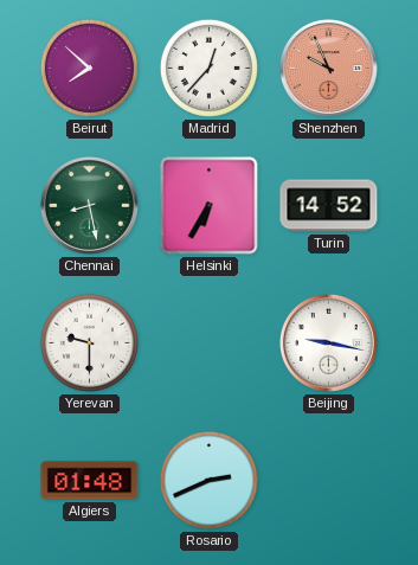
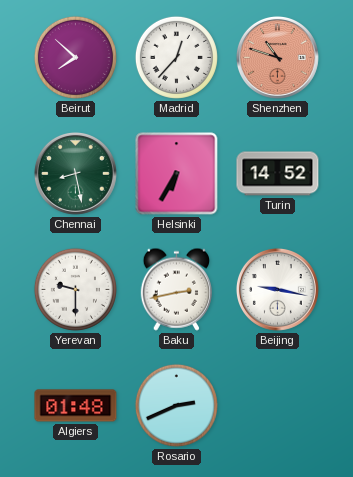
Shenzhen: 9:56 -> 10:48 (277, 57)
Baku: none -> 2:43 (176, 289)
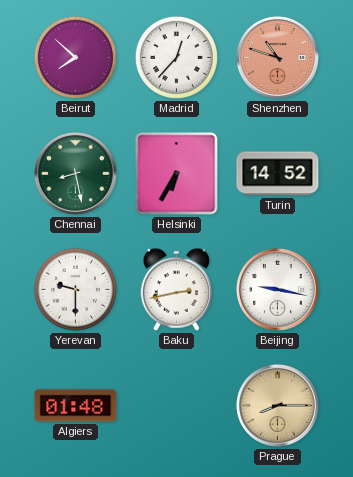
Rosario: 2:41 -> none (176, 405)
Prague: none -> 8:15 (277, 405)
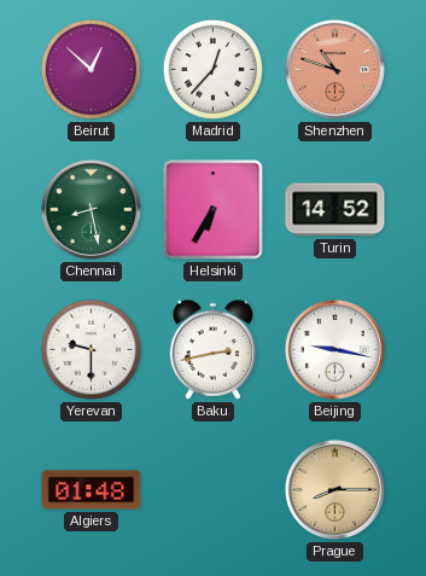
Beirut: 7:52 -> 12:52 (91, 69)
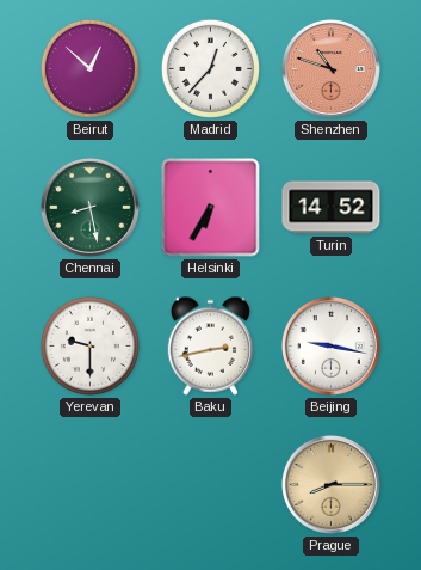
Algiers: 01:48 -> none (92, 490)
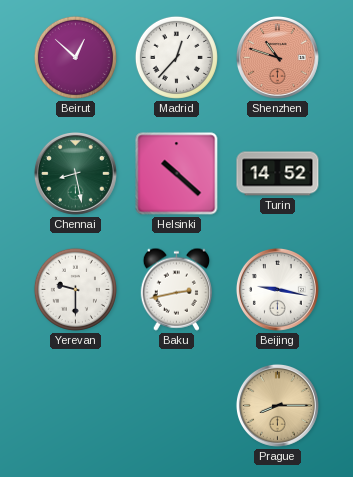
Helsinki: 6:35 -> 10:22 (177, 174)
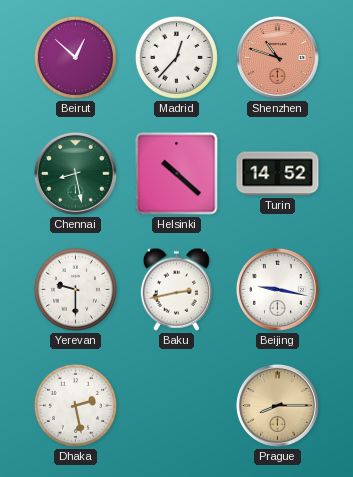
Dhaka: none -> 2:28 (75, 405)
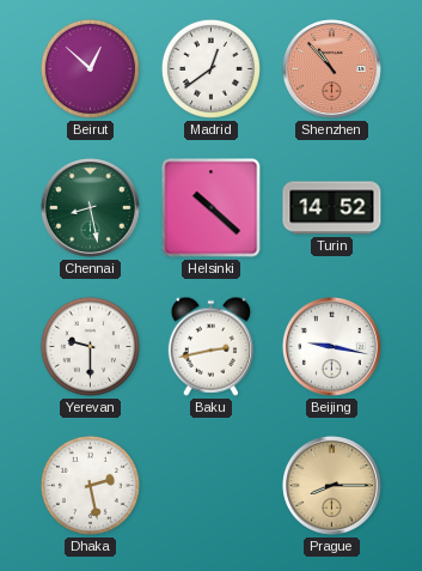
Madrid: 12:37 -> 12:39 (210, 68)
Shenzhen: 10:48 -> 10:53 (331, 68)
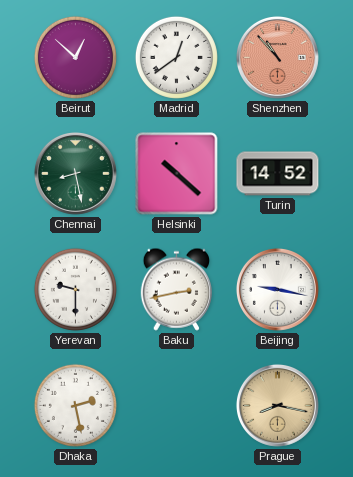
Prague: 8:15 -> 8:17 (277, 405)
